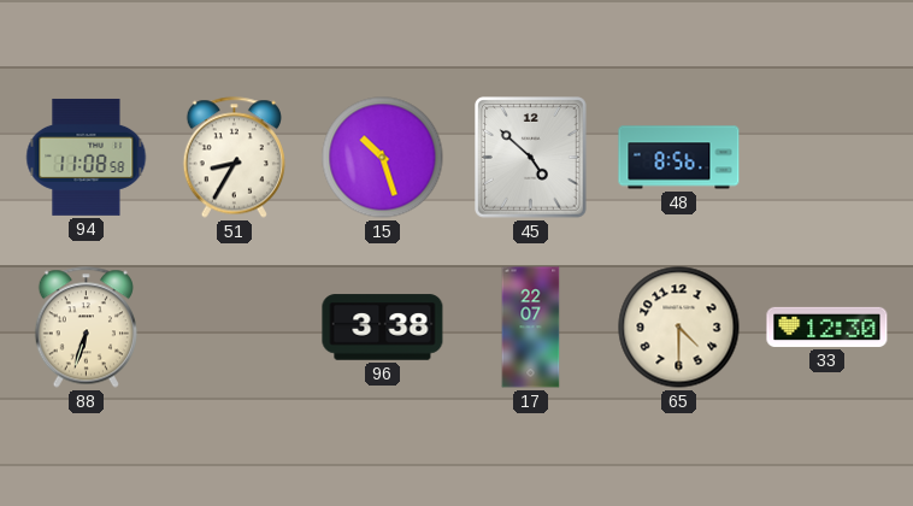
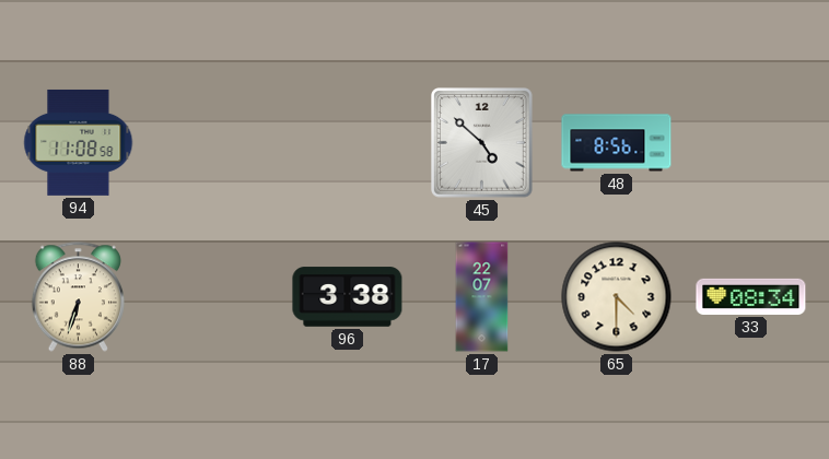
51: 8:35 -> none (234, 158)
15: 10:27 -> none (383, 158)
33: 12:30 -> 08:34 (751, 296)
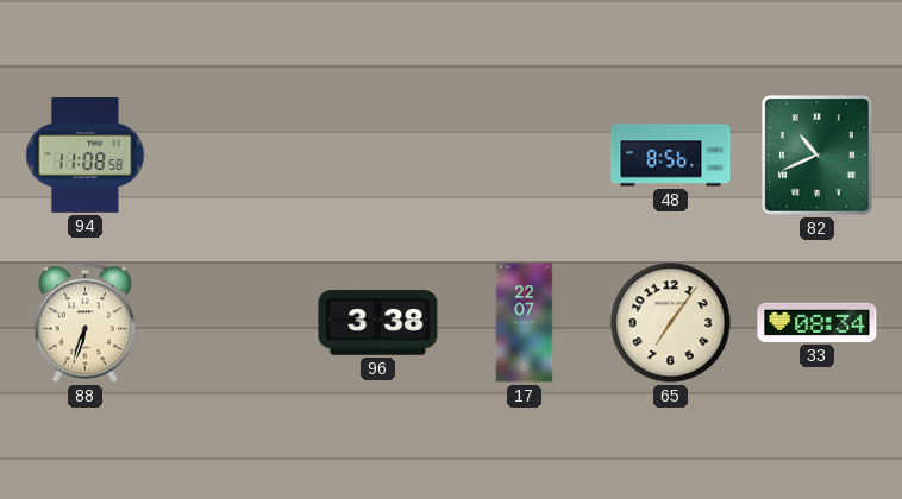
45: 4:52 -> none (482, 143)
82: none -> 10:41 (818, 156)
65: 4:30 -> 7:06 (671, 323)
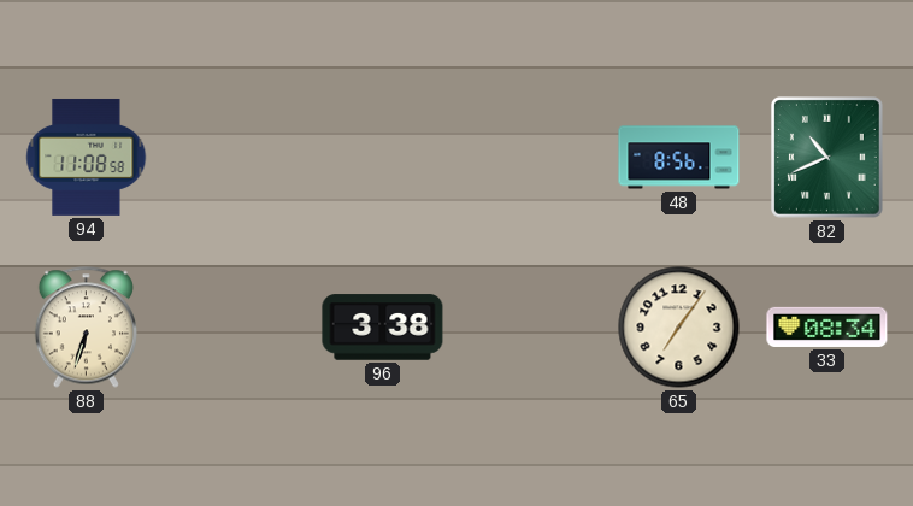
17: 22:07 -> none (525, 323)
